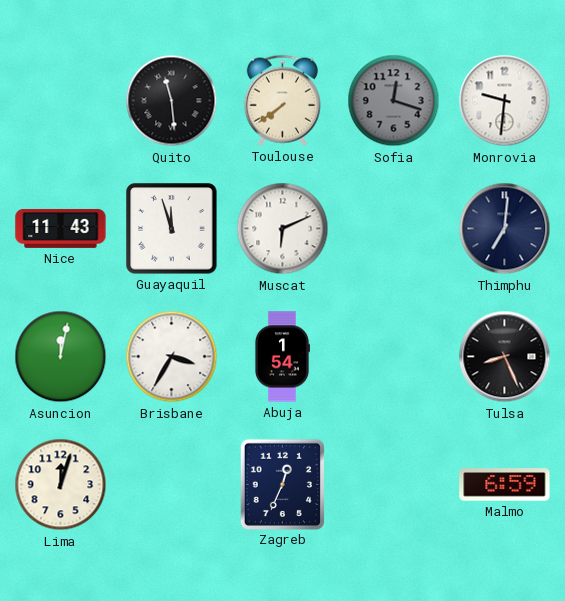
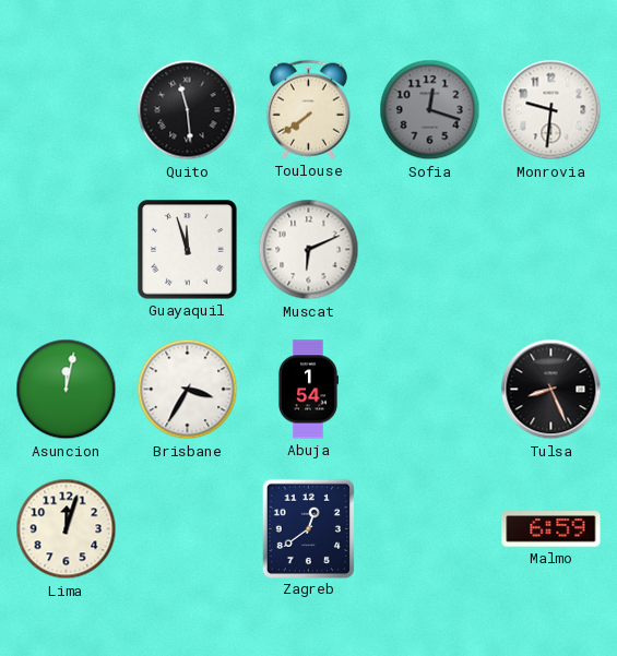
Nice: 11:43 -> none (61, 228)
Thimphu: 7:01 -> none (505, 229)
Zagreb: 12:34 -> 12:39 (308, 528)
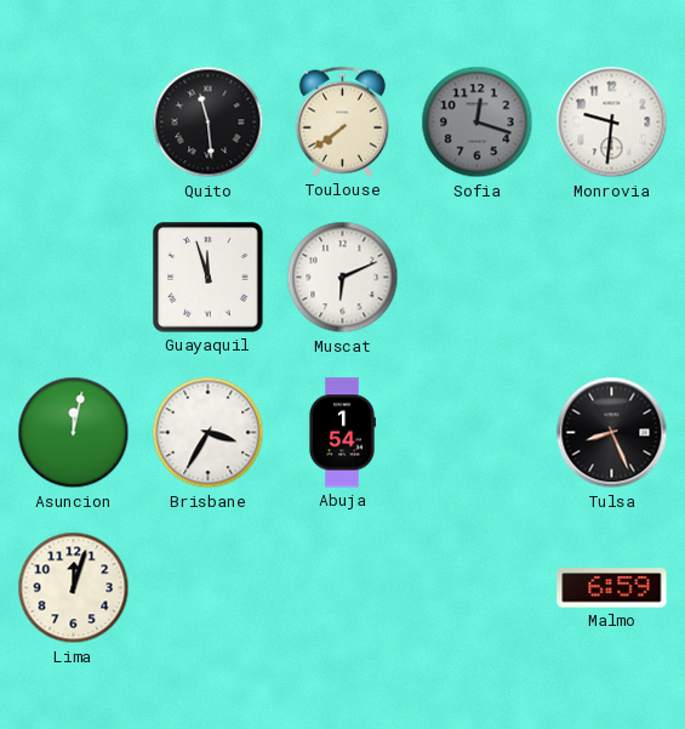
Zagreb: 12:39 -> none (308, 528)
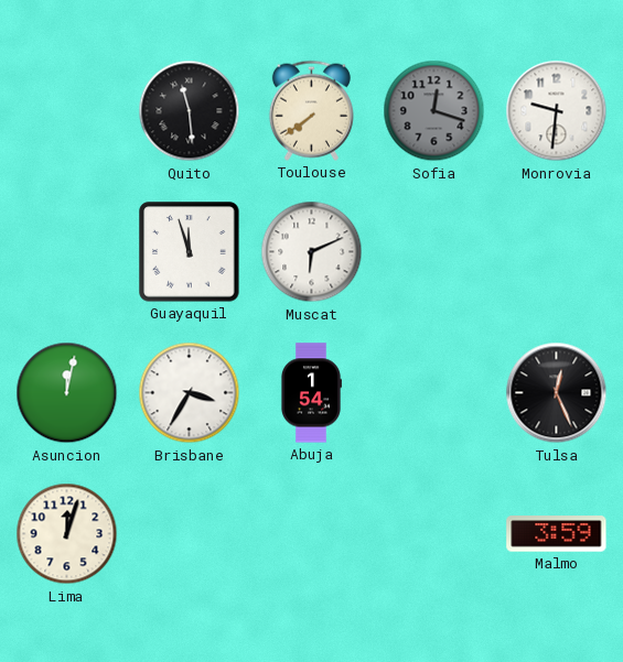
Tulsa: 8:26 -> 12:26 (557, 393)
Malmo: 6:59 -> 3:59 (557, 534)
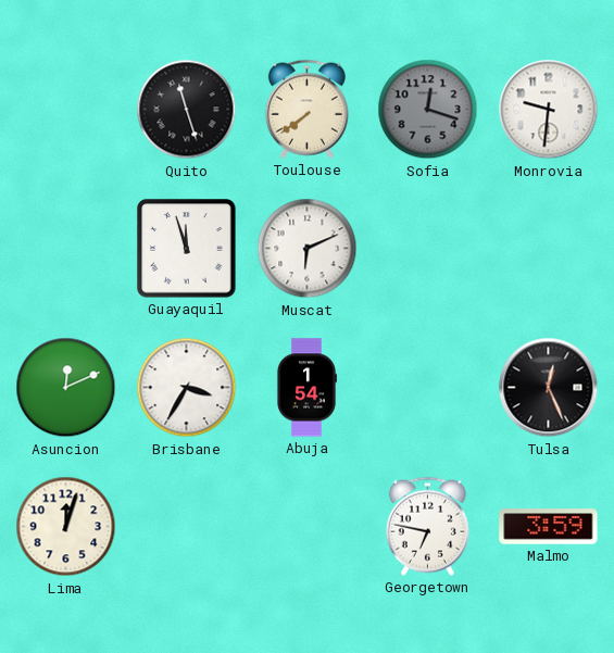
Quito: 11:29 -> 11:27 (187, 110)
Asuncion: 12:02 -> 12:11 (66, 388)
Georgetown: none -> 6:47 (427, 526)
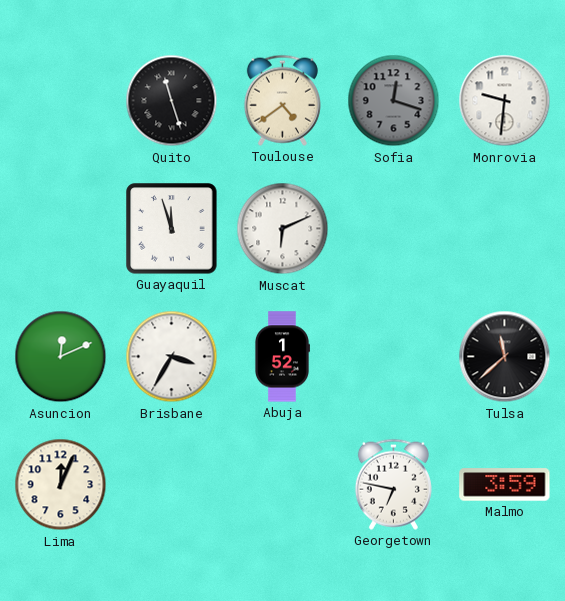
Toulouse: 7:39 -> 4:39 (282, 100)
Abuja: 1:54 -> 1:52 (282, 357)
Tulsa: 12:26 -> 11:38 (505, 357)
Lima: 12:03 -> 12:04 (61, 485)
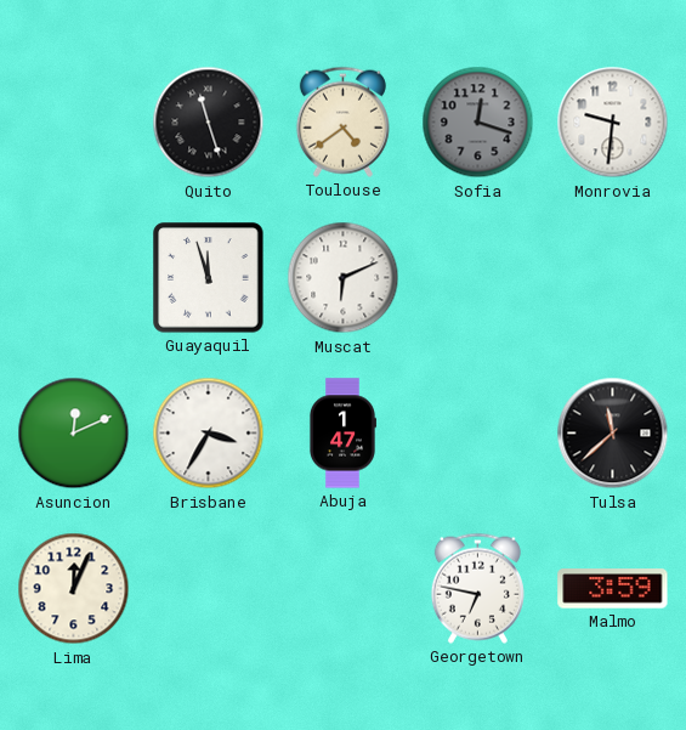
Abuja: 1:52 -> 1:47 (342, 434)
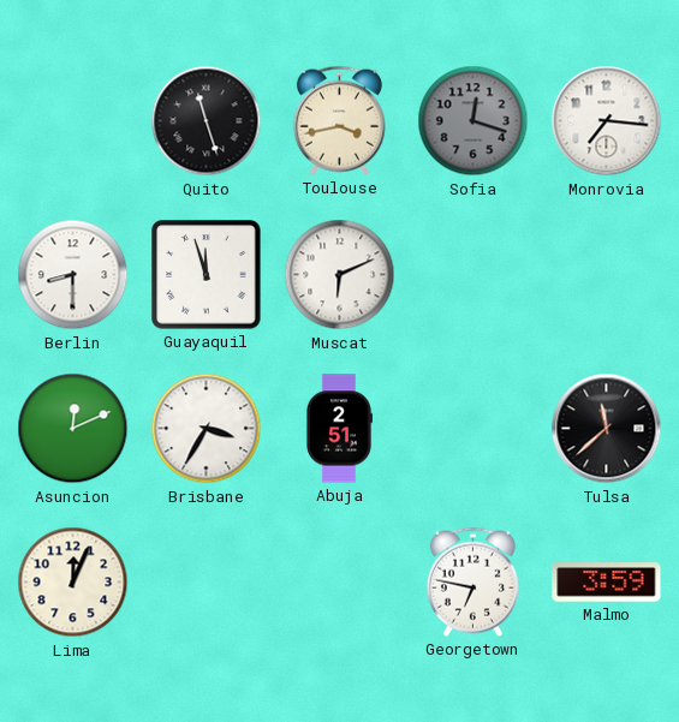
Toulouse: 4:39 -> 3:43 (339, 120)
Monrovia: 9:31 -> 7:16 (607, 121)
Berlin: none -> 8:30 (73, 275)
Abuja: 1:47 -> 2:51 (339, 429)
